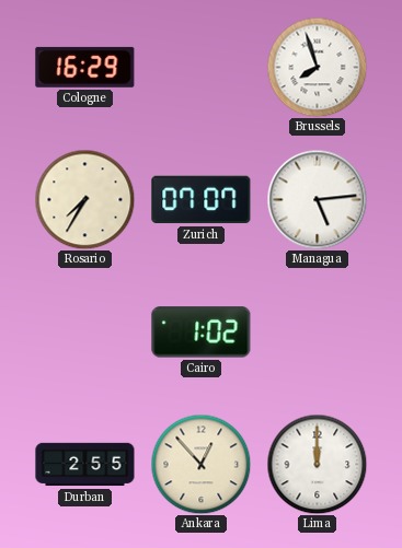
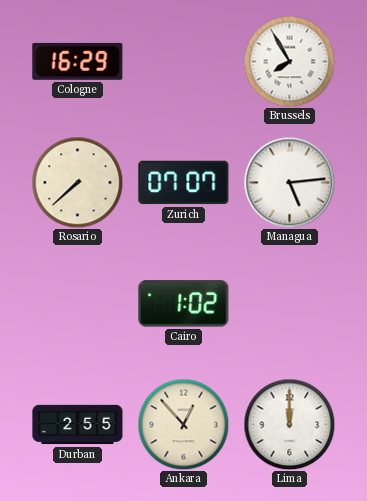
Brussels: 7:57 -> 7:55 (289, 61)
Rosario: 7:35 -> 7:38 (77, 182)
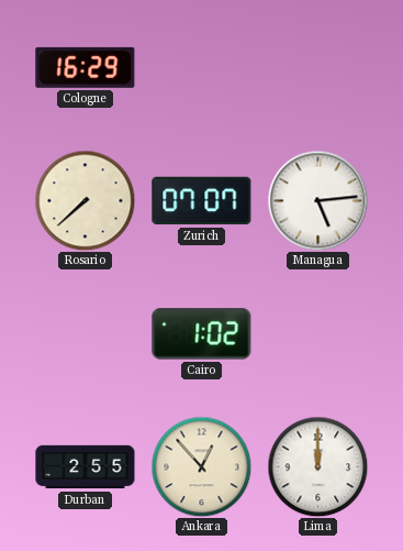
Brussels: 7:55 -> none (289, 61)
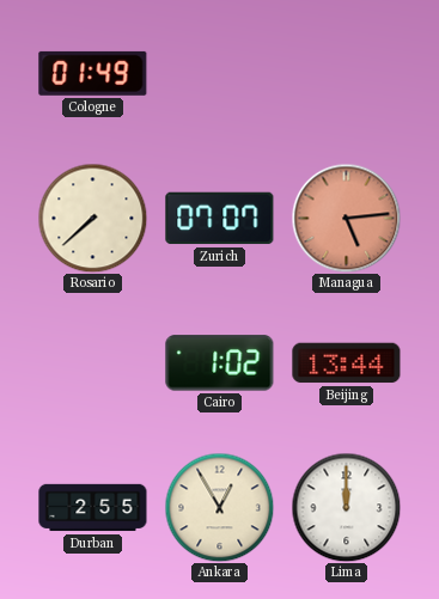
Cologne: 16:29 -> 01:49 (93, 73)
Managua dial: white -> salmon (346, 218)
Beijing: none -> 13:44 (347, 363)
Ankara: 12:53 -> 12:55 (219, 507)
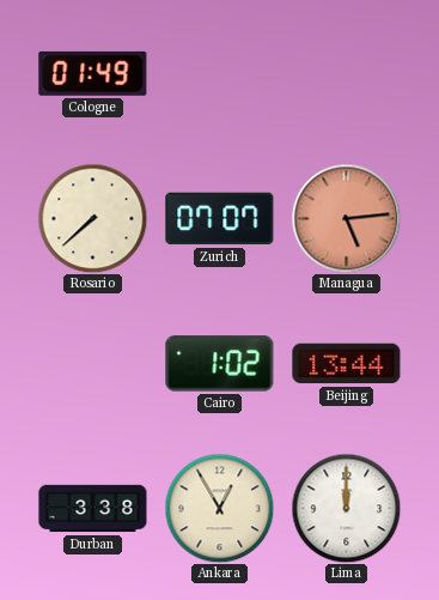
Durban: 2:55 -> 3:38 (93, 509)
